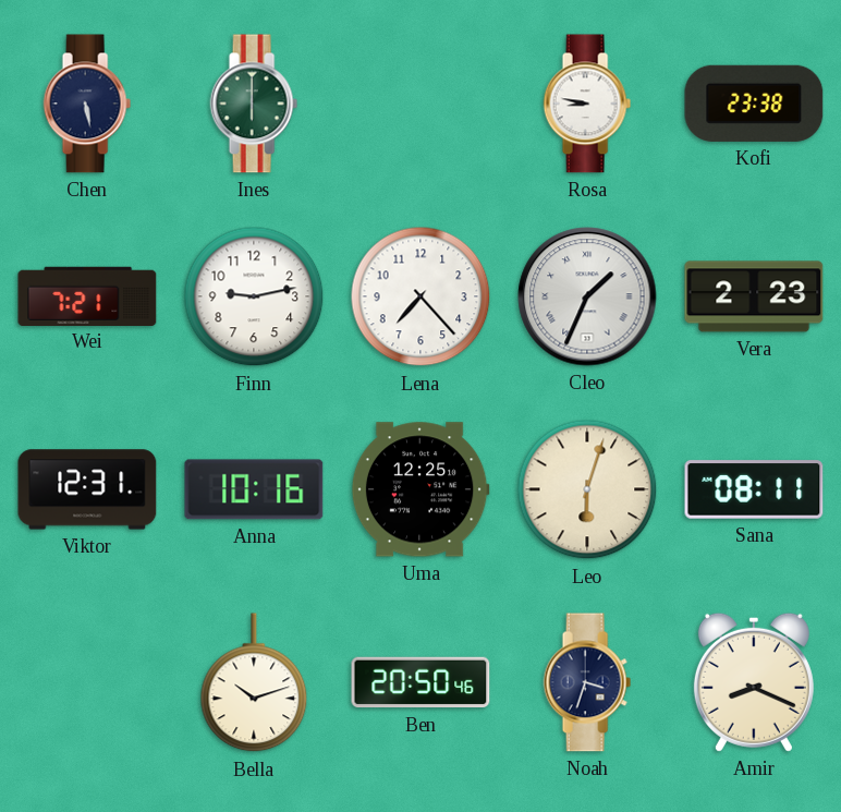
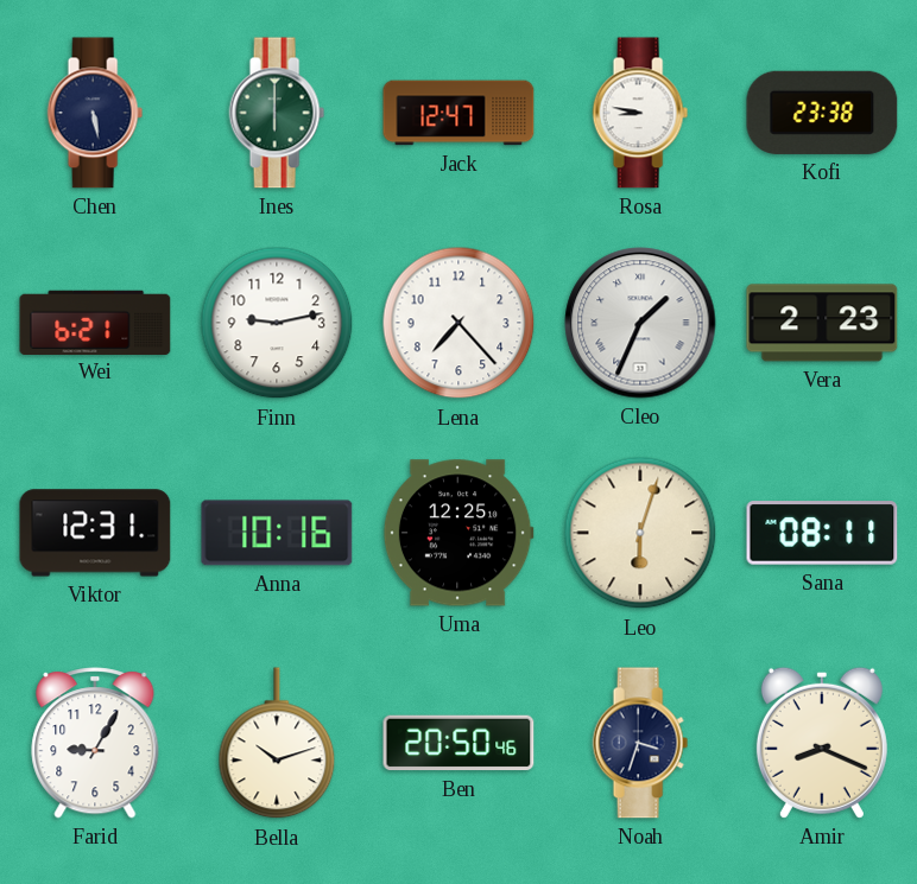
Jack: none -> 12:47 (458, 113)
Wei: 7:21 -> 6:21 (95, 322)
Farid: none -> 9:05 (95, 743)
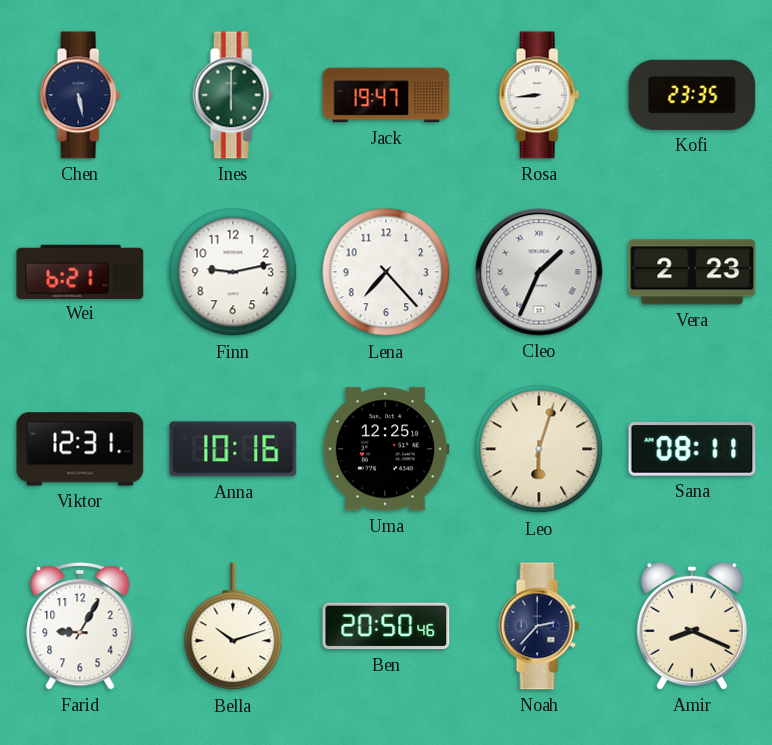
Jack: 12:47 -> 19:47 (386, 95)
Rosa: 8:47 -> 8:44 (539, 95)
Kofi: 23:38 -> 23:35 (692, 95)
Noah: 3:33 -> 2:37 (539, 626)
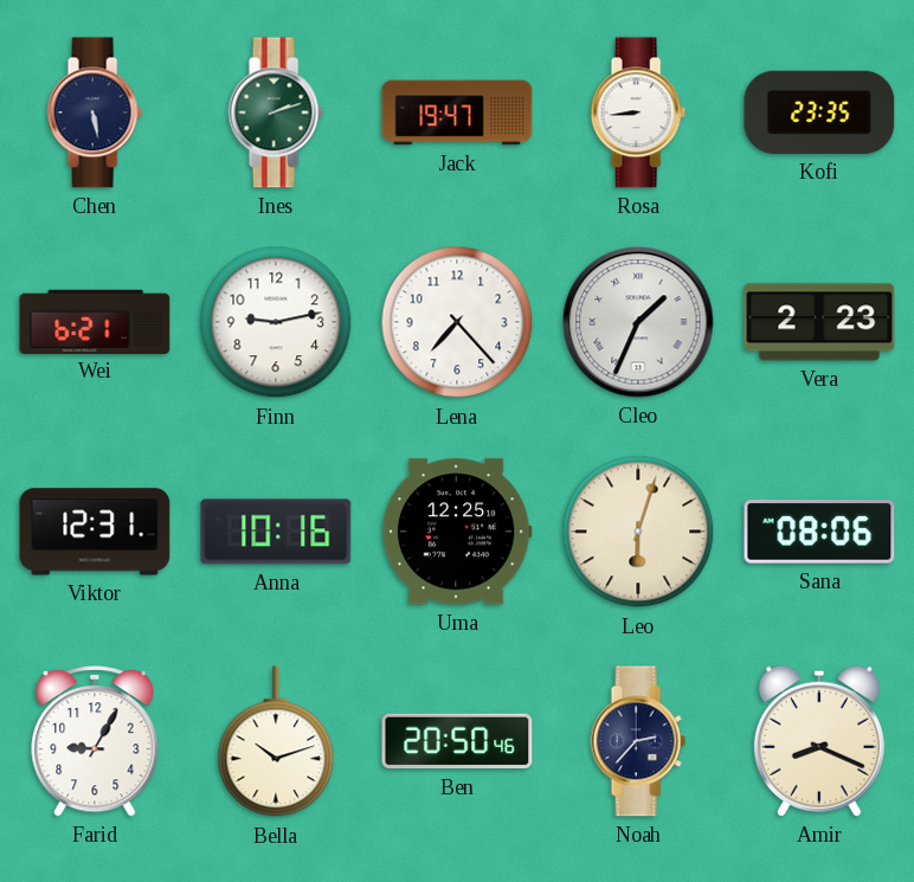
Ines: 6:00 -> 2:12 (276, 112)
Sana: 08:11 -> 08:06 (819, 532)
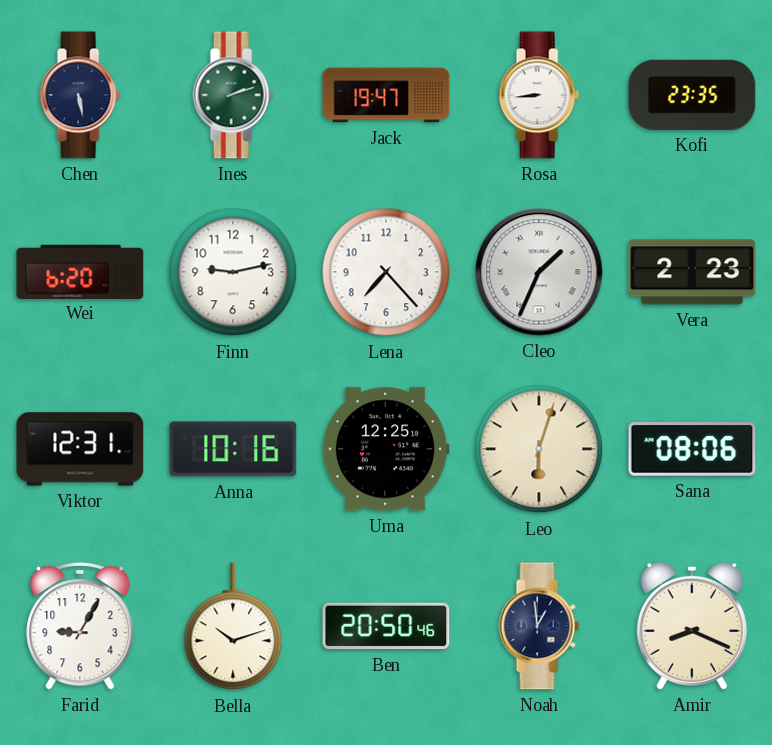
Wei: 6:21 -> 6:20 (80, 271)
Noah: 2:37 -> 12:59 (539, 626)
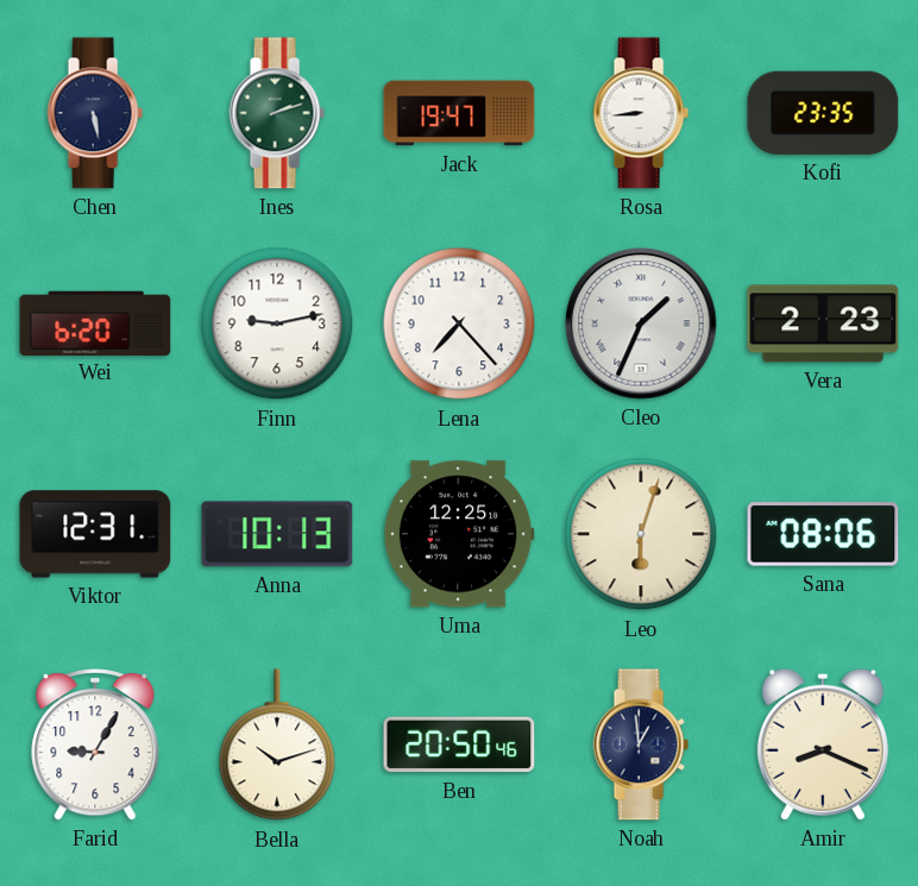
Anna: 10:16 -> 10:13 (277, 534)
